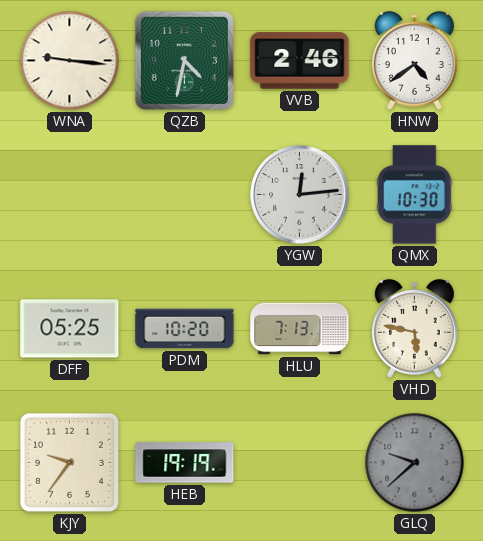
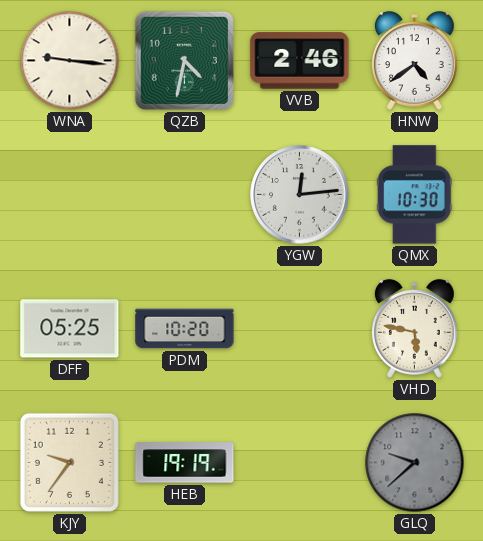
HLU: 7:13 -> none (300, 329)
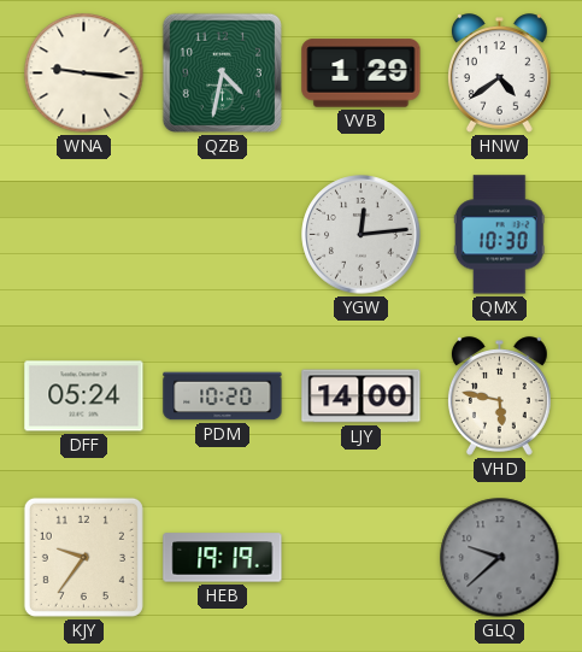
VVB: 2:46 -> 1:29 (361, 74)
DFF: 05:25 -> 05:24 (84, 397)
LJY: none -> 14:00 (361, 397)
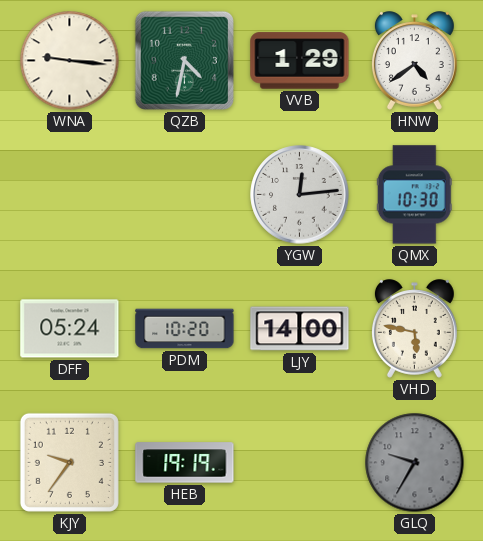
GLQ: 9:38 -> 9:35 (415, 463)
